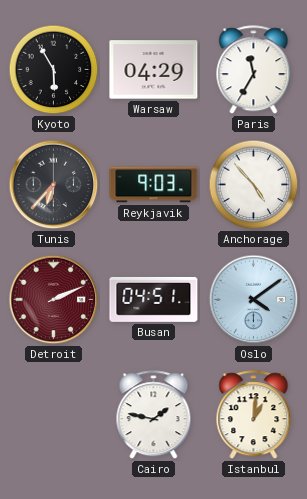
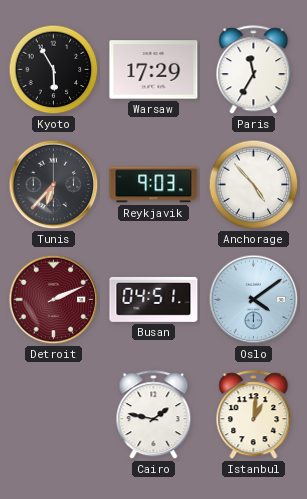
Warsaw: 04:29 -> 17:29 (154, 70)
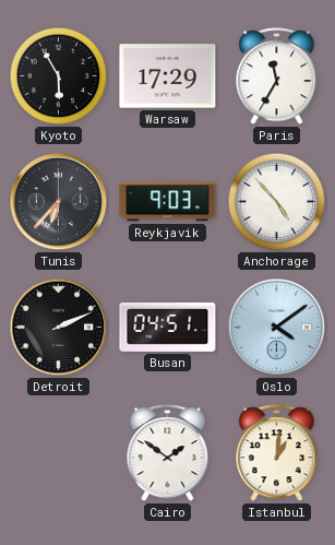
Detroit dial: burgundy -> black (59, 328)
Cairo: 1:47 -> 1:51 (168, 453)
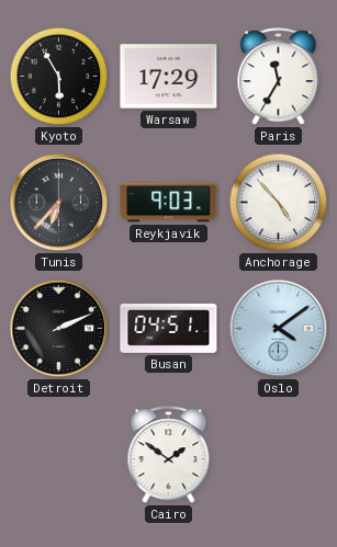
Istanbul: 1:01 -> none (277, 453)
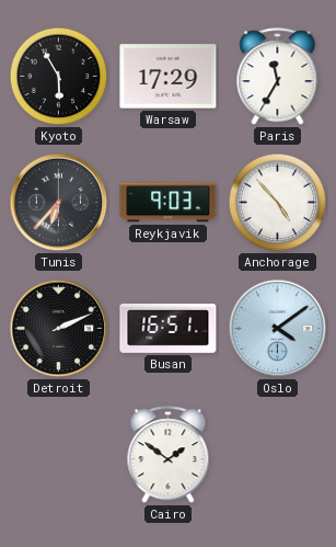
Busan: 04:51 -> 16:51 (169, 328)
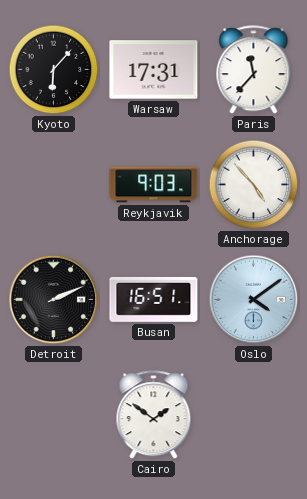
Kyoto: 5:55 -> 6:07 (54, 70)
Warsaw: 17:29 -> 17:31 (154, 70)
Paris: 11:35 -> 11:37 (254, 70)
Tunis: 6:37 -> none (59, 203)
